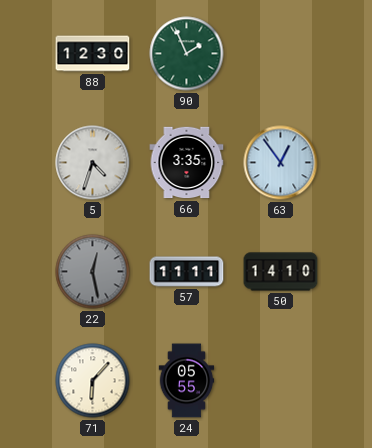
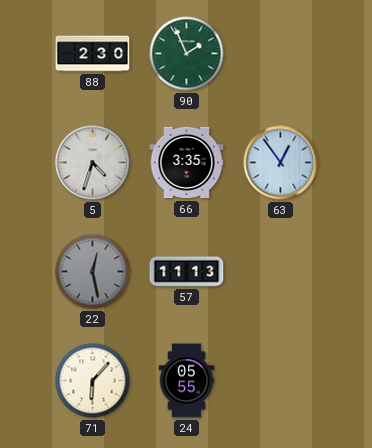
88: 12:30 -> 2:30 (93, 54)
57: 11:11 -> 11:13 (187, 272)
50: 14:10 -> none (281, 272)
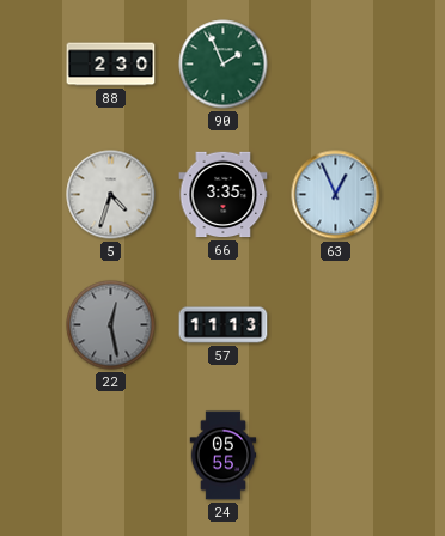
63: 12:54 -> 12:56 (336, 195)
71: 6:07 -> none (93, 381)
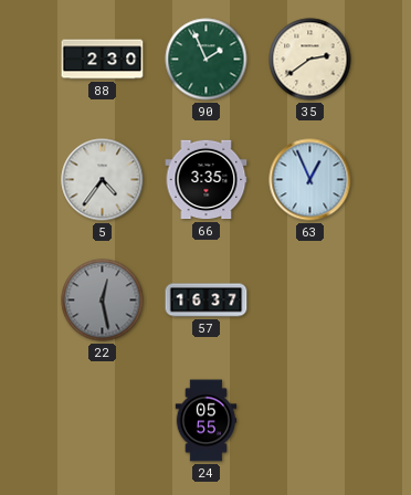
35: none -> 2:39 (310, 60)
5: 4:33 -> 4:36 (103, 180)
57: 11:13 -> 16:37 (207, 301)
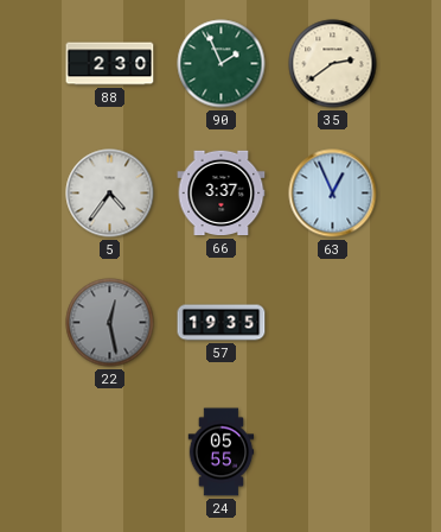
66: 3:35 -> 3:37 (222, 194)
57: 16:37 -> 19:35 (222, 323)
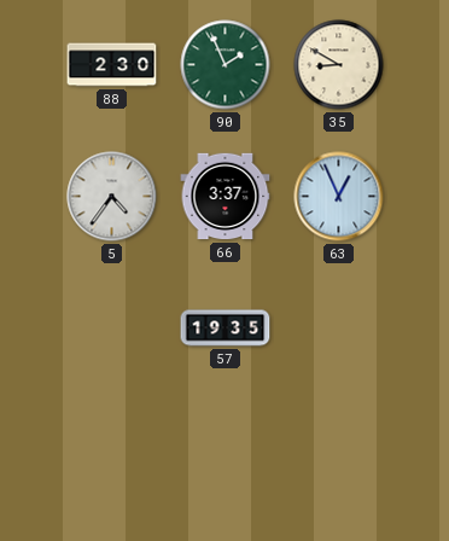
35: 2:39 -> 8:50 (339, 65)
22: 12:28 -> none (110, 323)
24: 05:55 -> none (222, 452)
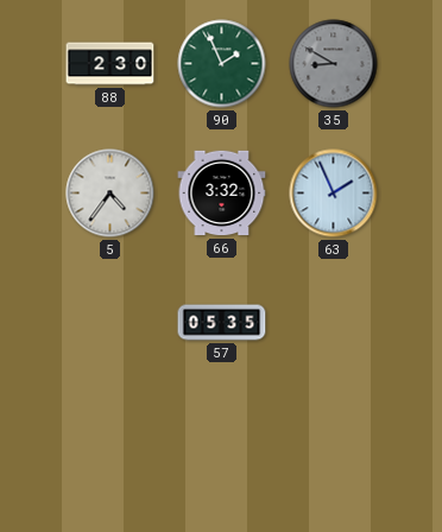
35 dial: cream -> grey (334, 64)
66: 3:37 -> 3:32 (222, 194)
63: 12:56 -> 1:56 (334, 194)
57: 19:35 -> 05:35 (222, 323)
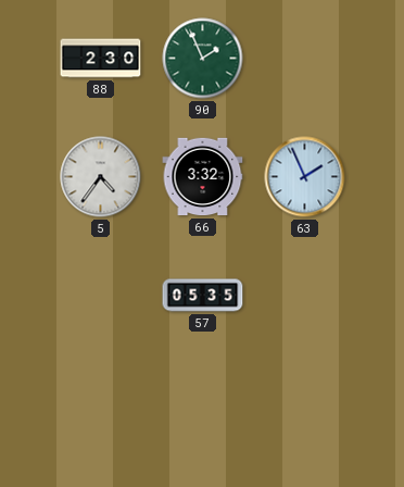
35: 8:50 -> none (334, 64)
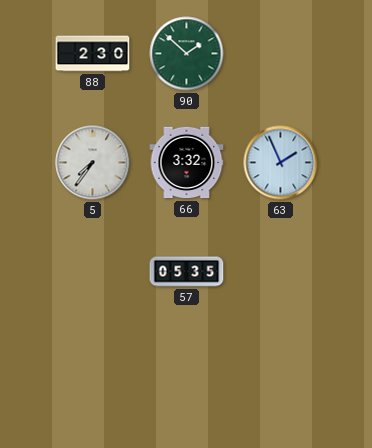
90: 1:56 -> 1:52 (187, 54)
5: 4:36 -> 7:36 (93, 163)
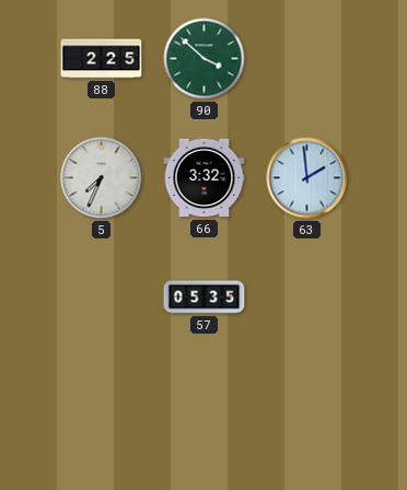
88: 2:30 -> 2:25 (102, 59)
90: 1:52 -> 3:52 (205, 59)
5: 7:36 -> 7:34 (102, 178)
63: 1:56 -> 1:59 (307, 178)
